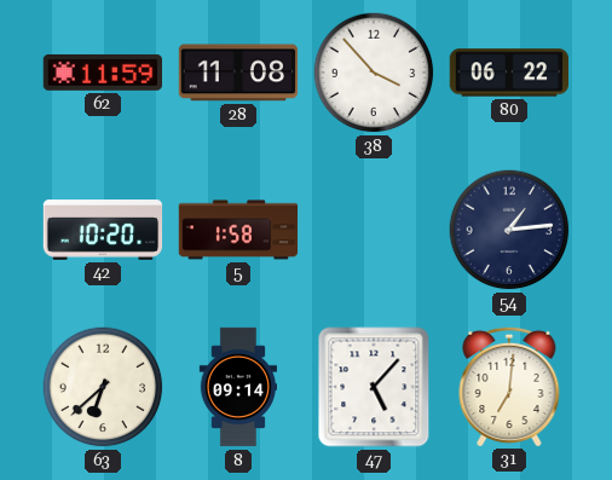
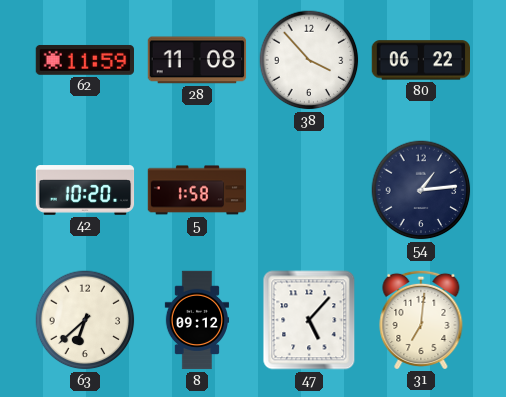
8: 09:14 -> 09:12 (196, 320)
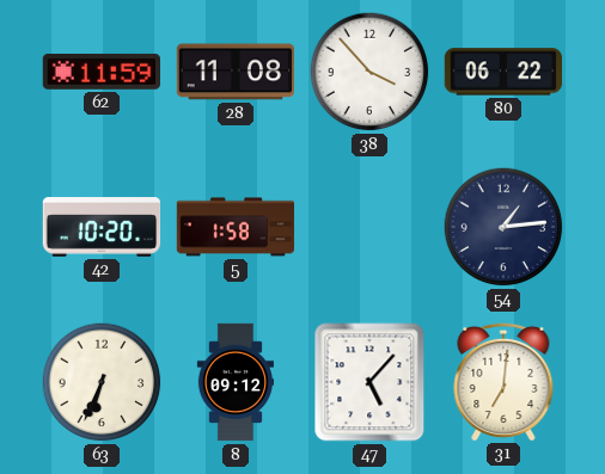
63: 6:38 -> 6:34 (102, 382)
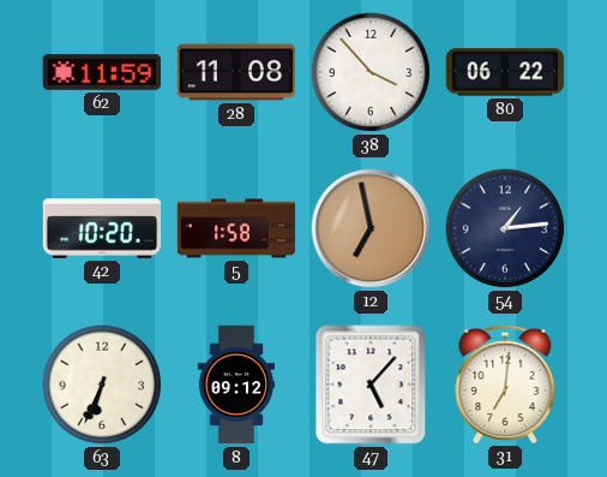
12: none -> 6:58 (371, 228)
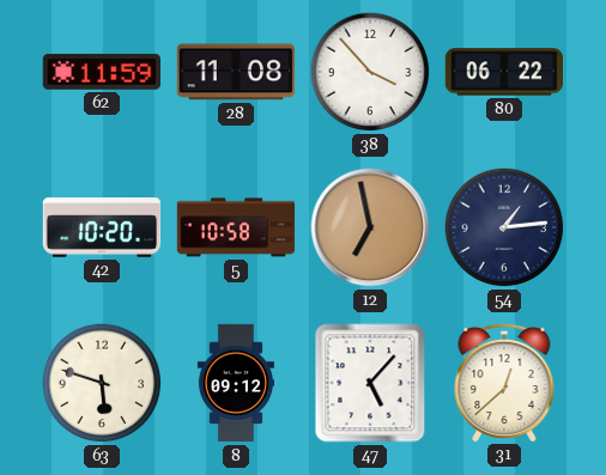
5: 1:58 -> 10:58 (236, 227)
63: 6:34 -> 5:48 (102, 383)
31: 7:01 -> 12:38 (504, 382)
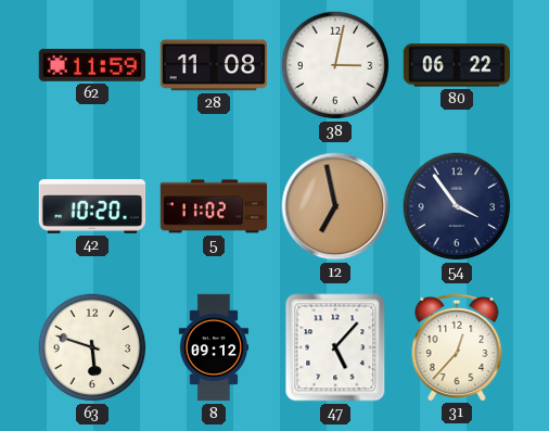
38: 3:53 -> 3:02 (335, 65)
5: 10:58 -> 11:02 (214, 206)
54: 1:14 -> 3:54 (457, 206)
31: 12:38 -> 12:37 (457, 346)
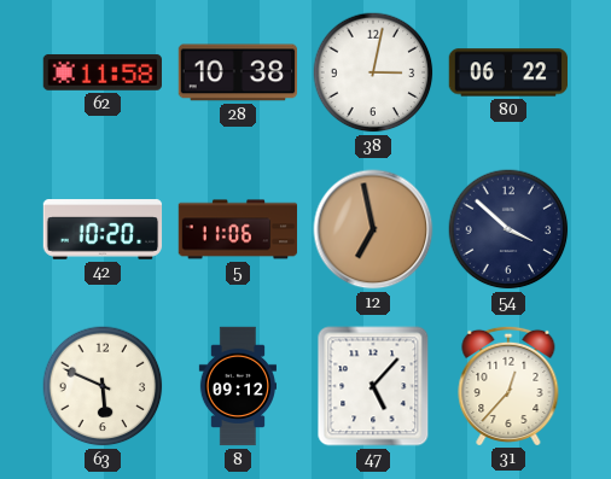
62: 11:59 -> 11:58 (101, 72)
28: 11:08 -> 10:38 (238, 72)
5: 11:02 -> 11:06 (238, 229)
54: 3:54 -> 3:52 (508, 229)
63: 5:48 -> 5:49 (103, 386)
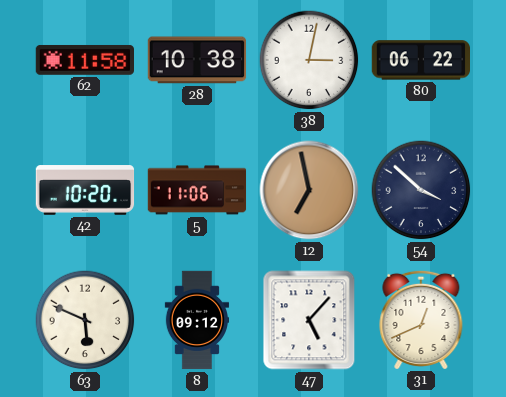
31: 12:37 -> 12:41 (421, 319)
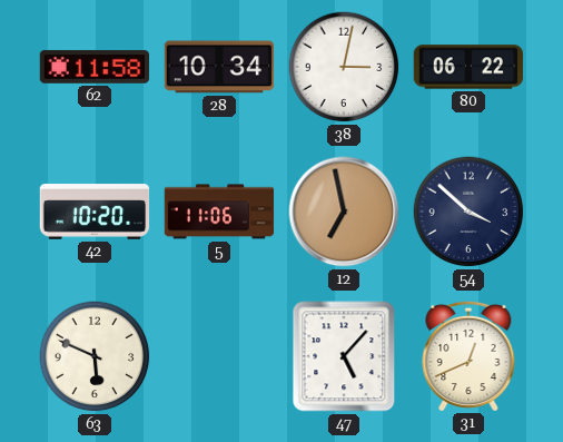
28: 10:38 -> 10:34 (219, 67)
8: 09:12 -> none (196, 320)
